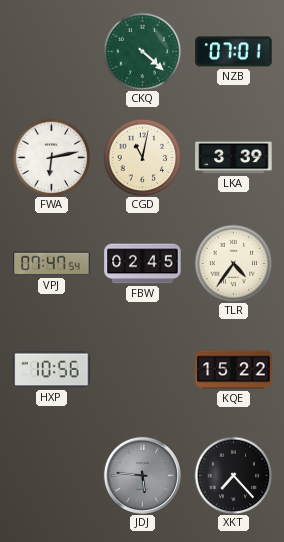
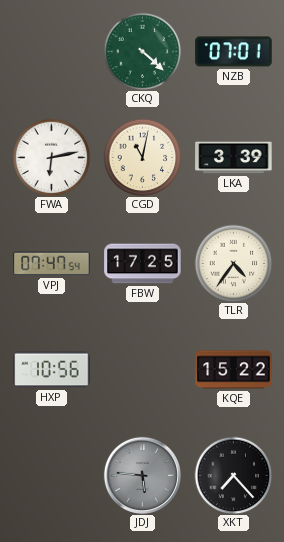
FBW: 02:45 -> 17:25 (143, 264)
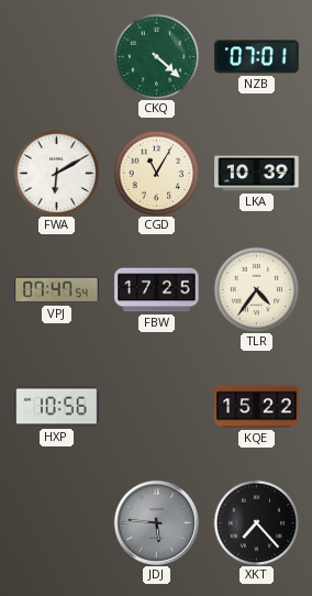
FWA: 6:13 -> 6:10 (56, 173)
CGD: 11:02 -> 11:05 (156, 173)
LKA: 3:39 -> 10:39 (257, 174)
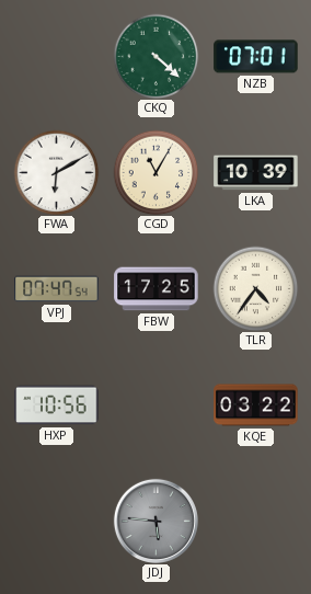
KQE: 15:22 -> 03:22 (256, 405)
XKT: 7:23 -> none (256, 522)
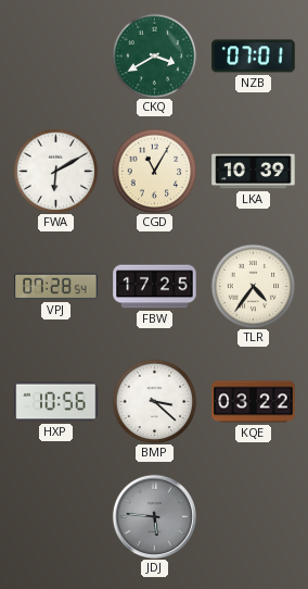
CKQ: 4:22 -> 3:40 (154, 55)
VPJ: 07:47 -> 07:28 (56, 287)
BMP: none -> 3:22 (154, 401)
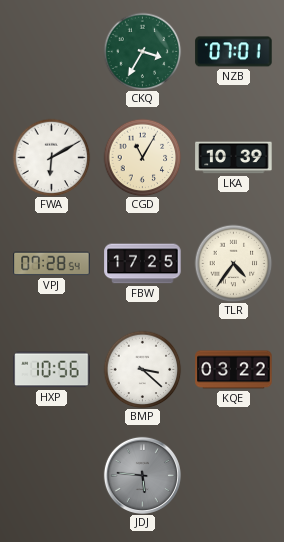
CKQ: 3:40 -> 3:35 (142, 51)
